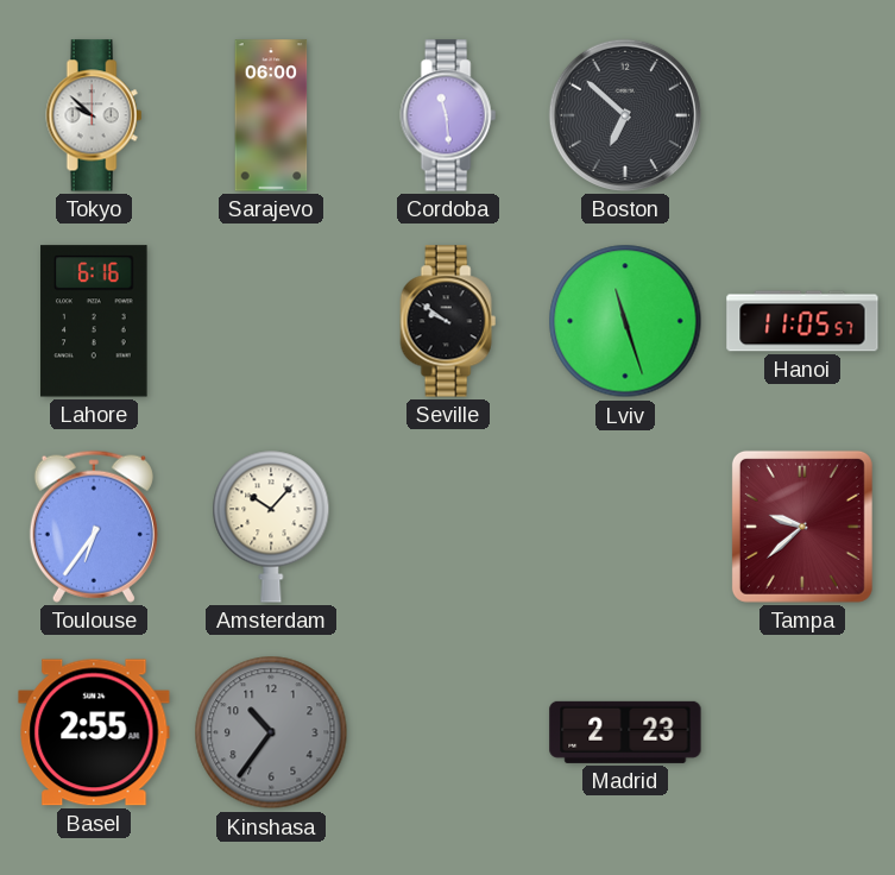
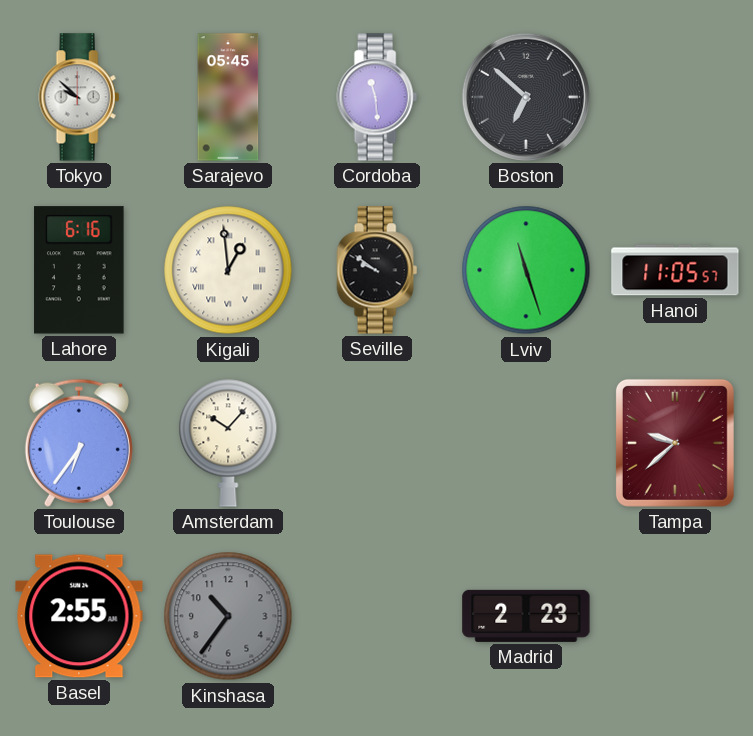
Sarajevo: 06:00 -> 05:45 (228, 97)
Kigali: none -> 12:59 (228, 270)
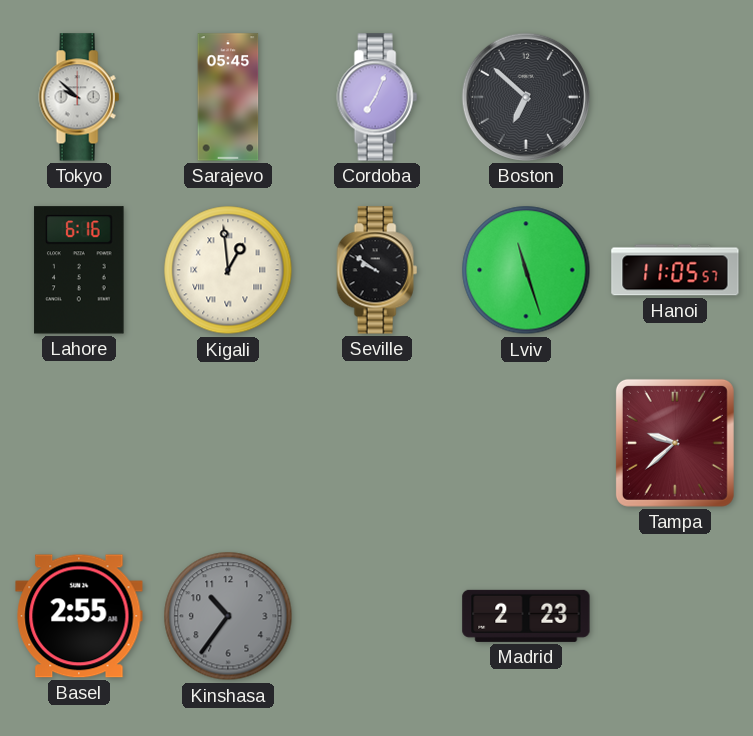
Cordoba: 11:29 -> 7:04 (377, 97)
Toulouse: 6:36 -> none (79, 443)
Amsterdam: 10:07 -> none (228, 443)
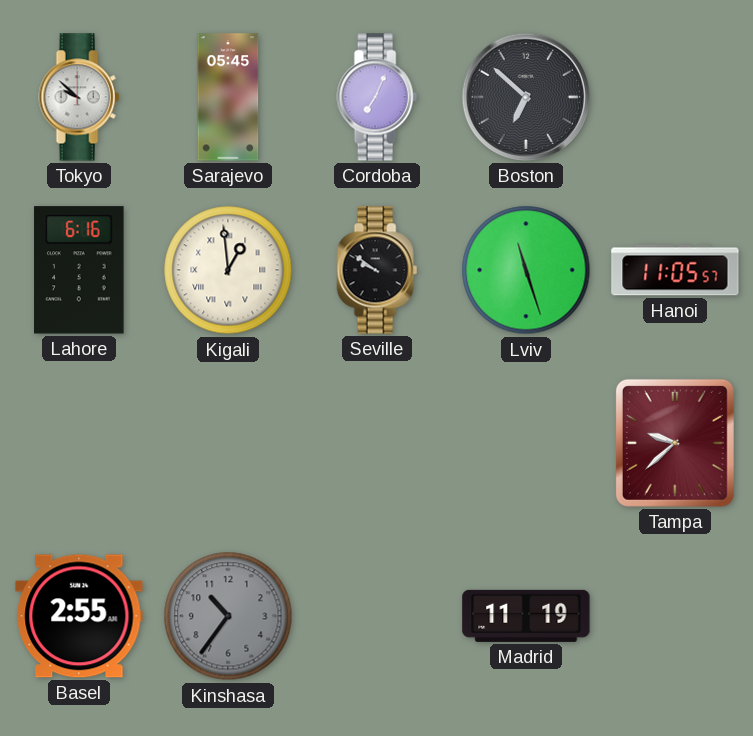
Madrid: 2:23 -> 11:19 (526, 616)
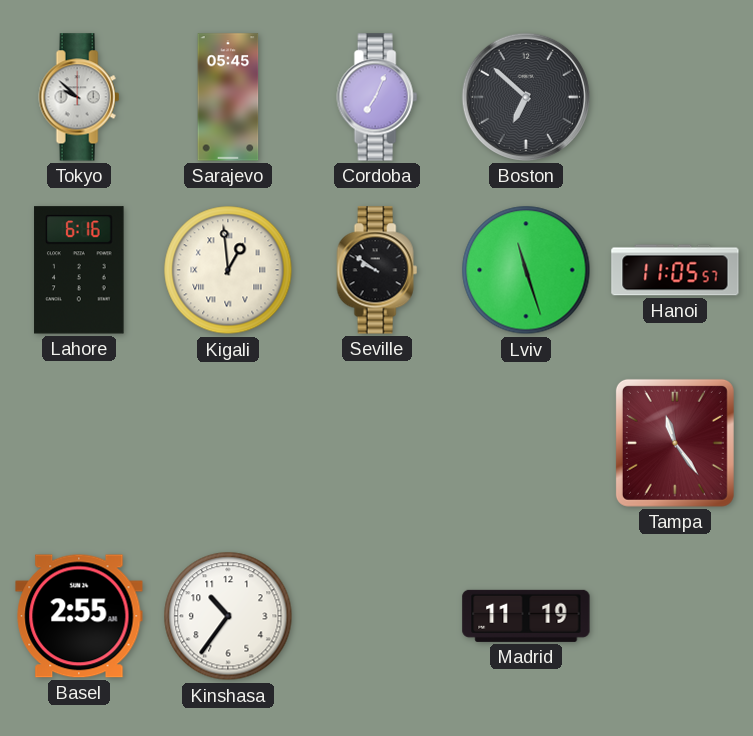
Tampa: 9:38 -> 11:24 (675, 443)
Kinshasa dial: grey -> white (228, 616)
